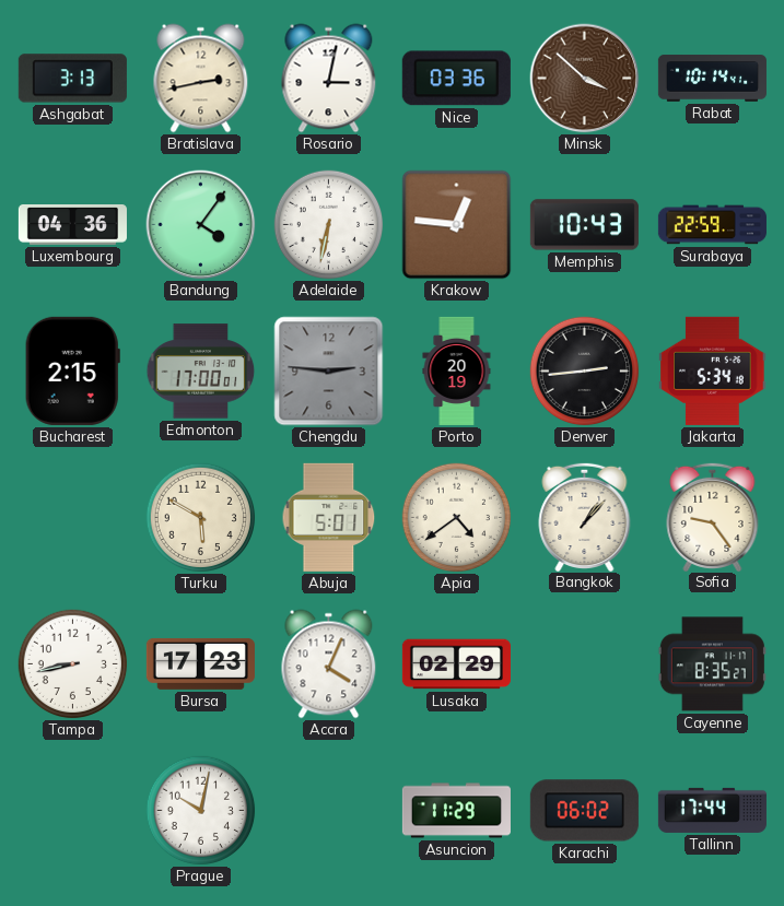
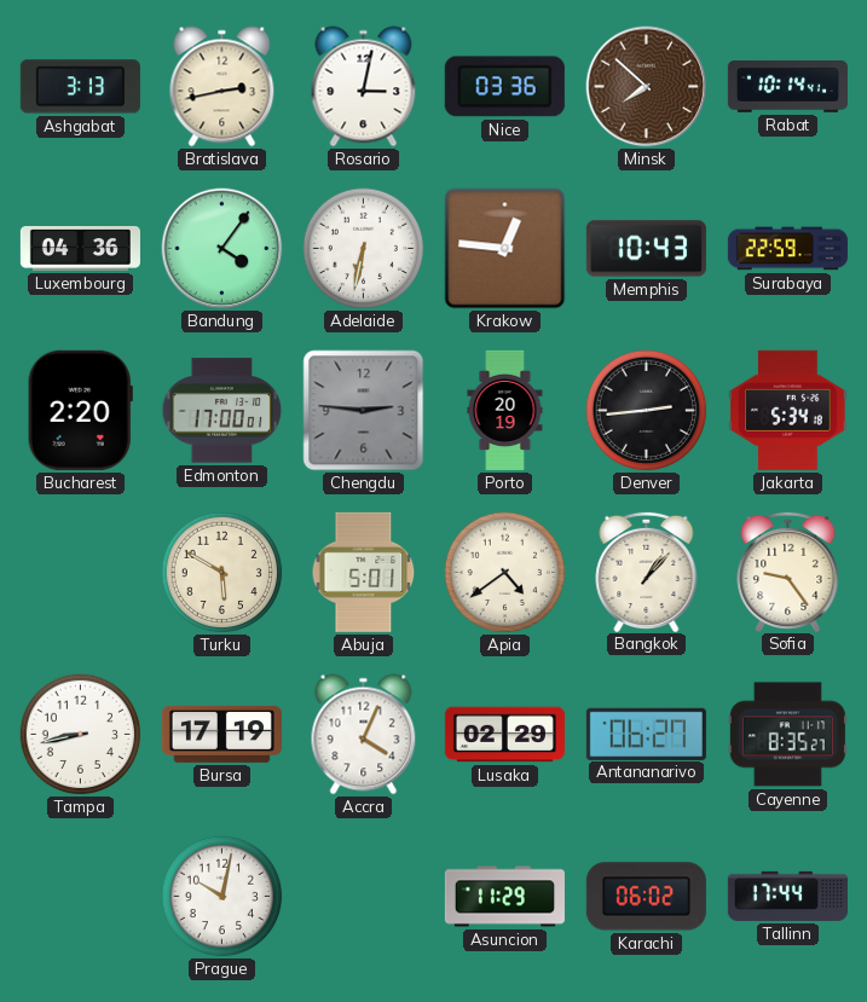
Minsk: 3:52 -> 7:52 (647, 87)
Bucharest: 2:15 -> 2:20 (80, 410)
Bursa: 17:23 -> 17:19 (221, 734)
Antananarivo: none -> 06:27 (646, 734)
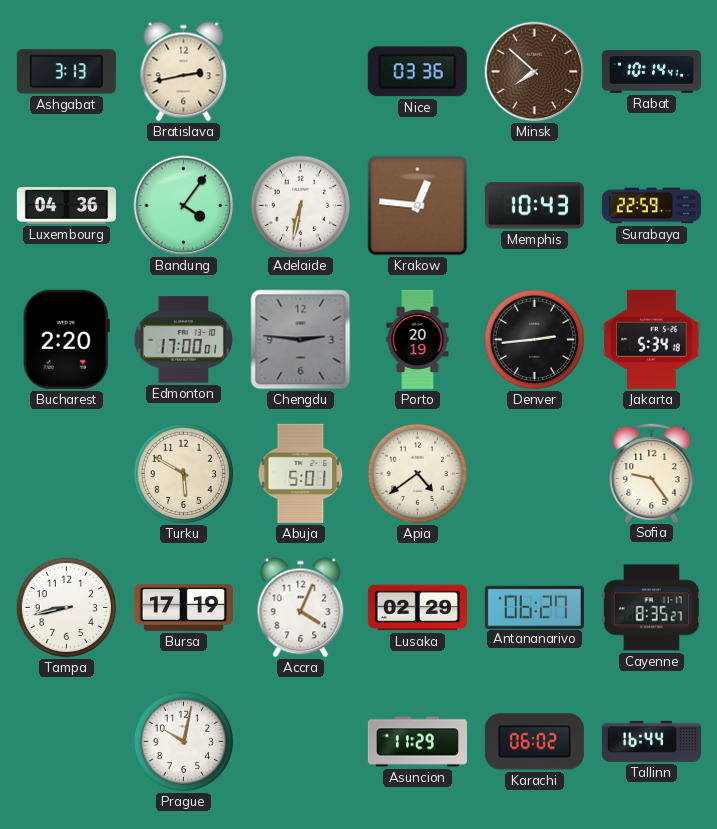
Rosario: 3:02 -> none (364, 87)
Bangkok: 1:07 -> none (647, 570)
Tallinn: 17:44 -> 16:44 (651, 741)
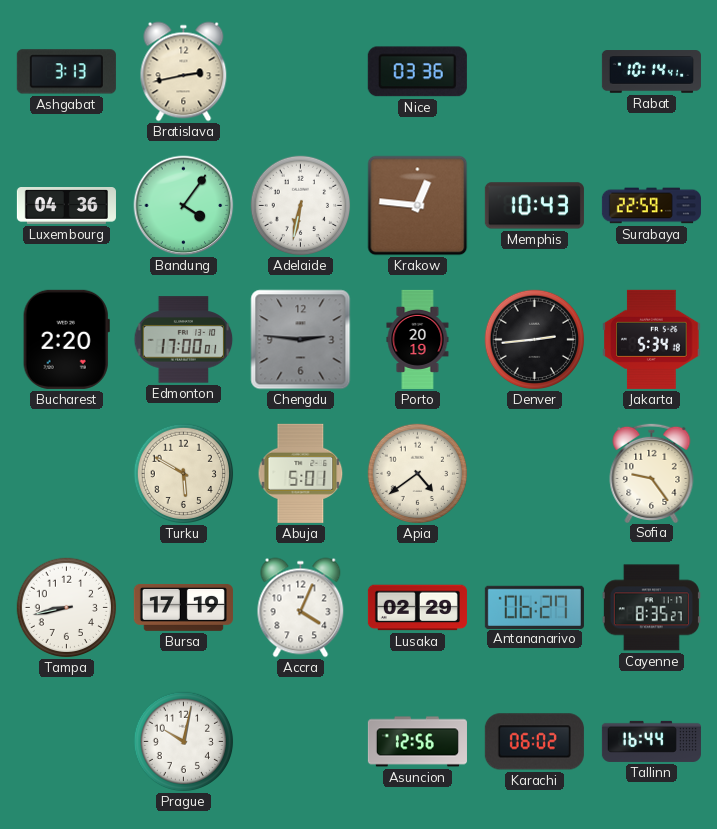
Minsk: 7:52 -> none (535, 72)
Asuncion: 11:29 -> 12:56 (417, 742)
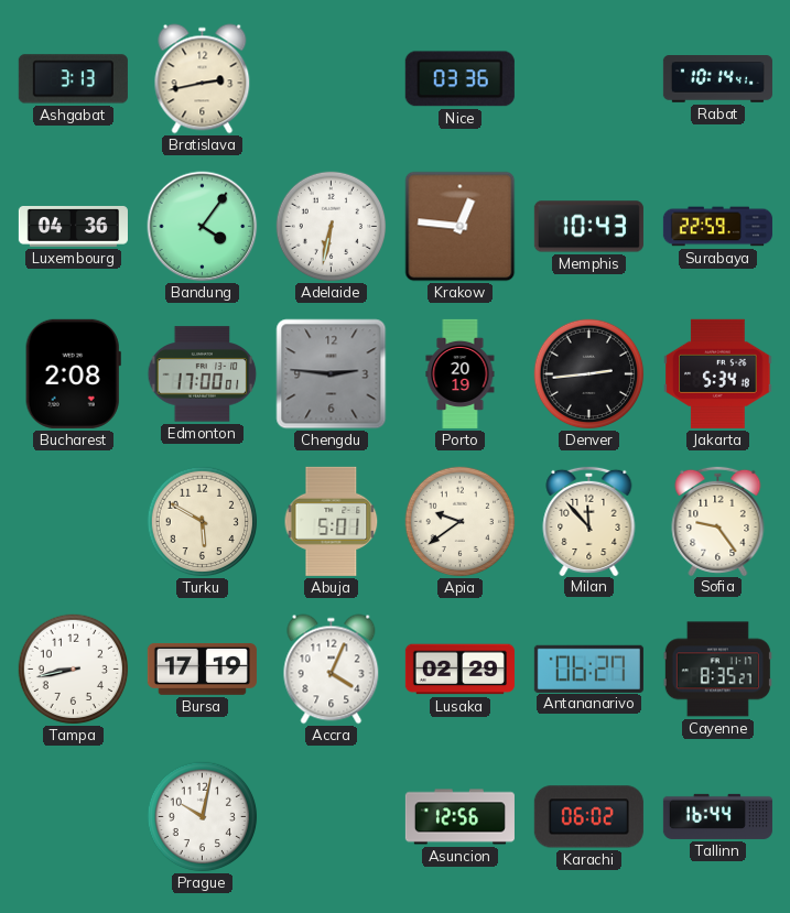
Bucharest: 2:20 -> 2:08 (73, 373)
Apia: 4:39 -> 9:39 (461, 522)
Milan: none -> 11:53 (589, 520)
